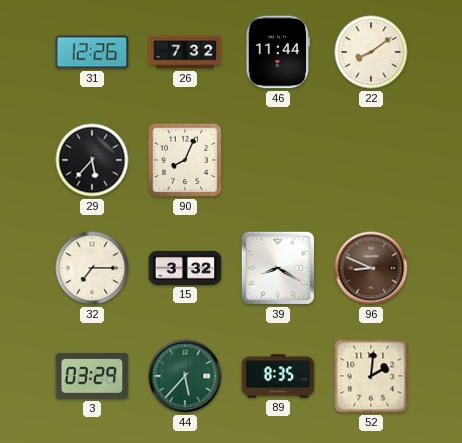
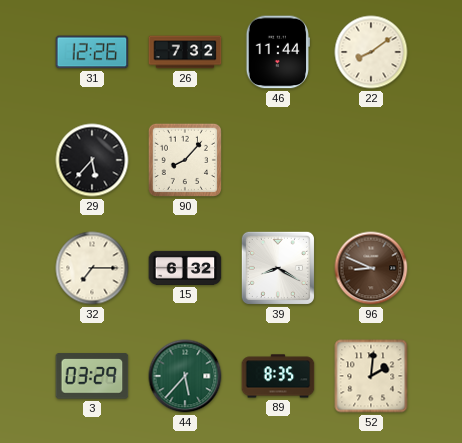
90: 8:04 -> 8:07 (185, 160)
15: 3:32 -> 6:32 (185, 268)
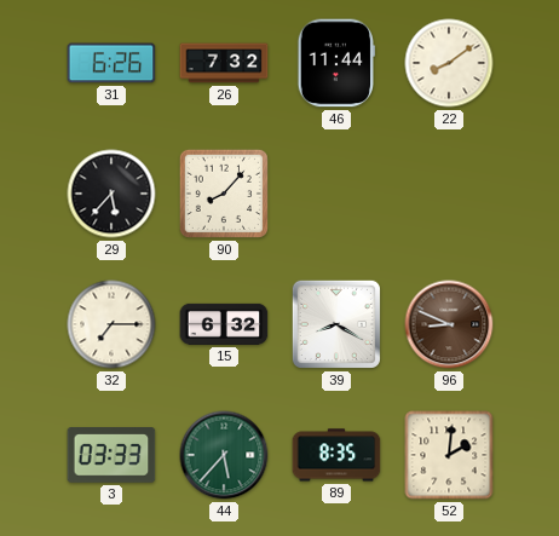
31: 12:26 -> 6:26 (111, 63)
3: 03:29 -> 03:33 (111, 455)
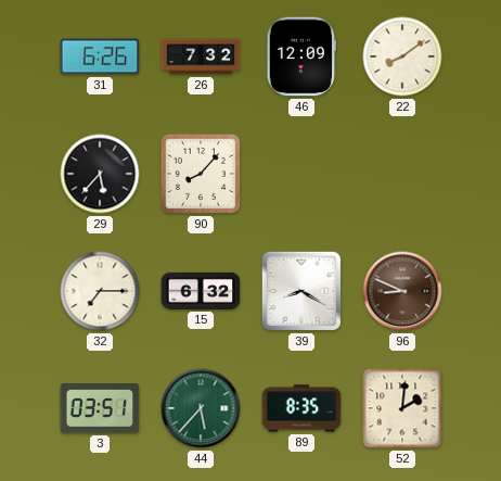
46: 11:44 -> 12:09 (301, 56)
3: 03:33 -> 03:51 (100, 408)
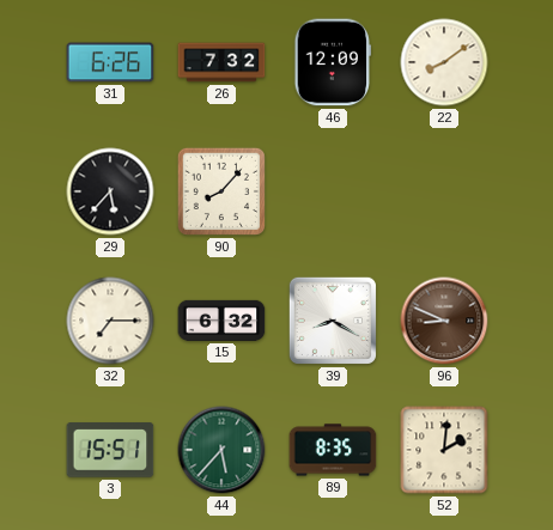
3: 03:51 -> 15:51 (110, 450)
